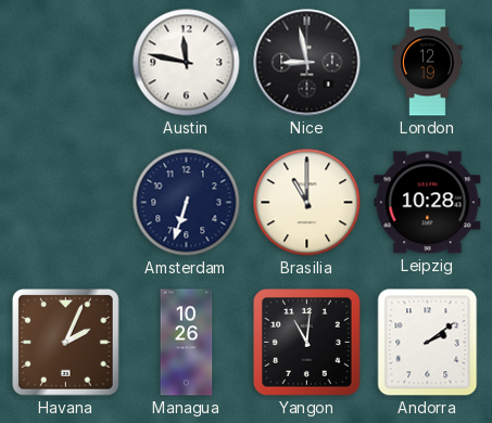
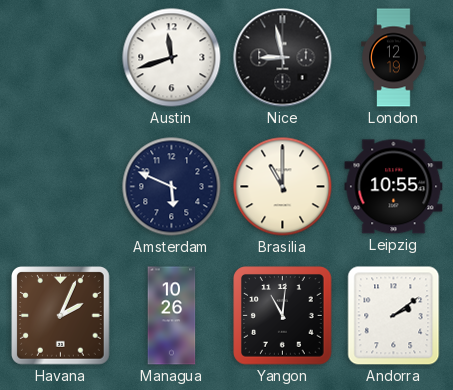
Austin: 11:47 -> 11:42 (172, 58)
Amsterdam: 6:33 -> 5:49 (172, 187)
Leipzig: 10:28 -> 10:55 (394, 187)
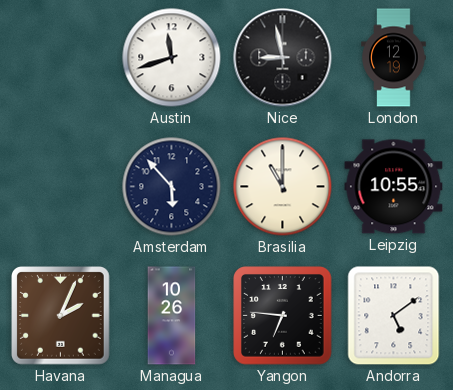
Amsterdam: 5:49 -> 5:53 (172, 187)
Yangon: 11:01 -> 6:46 (283, 316)
Andorra: 2:09 -> 5:09 (394, 316)
